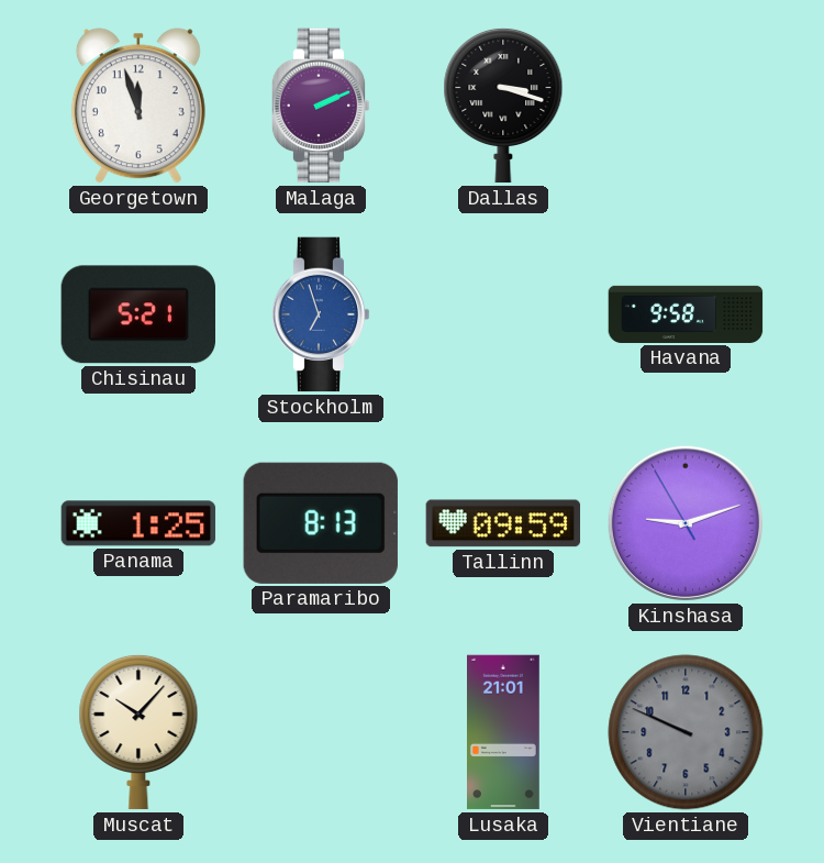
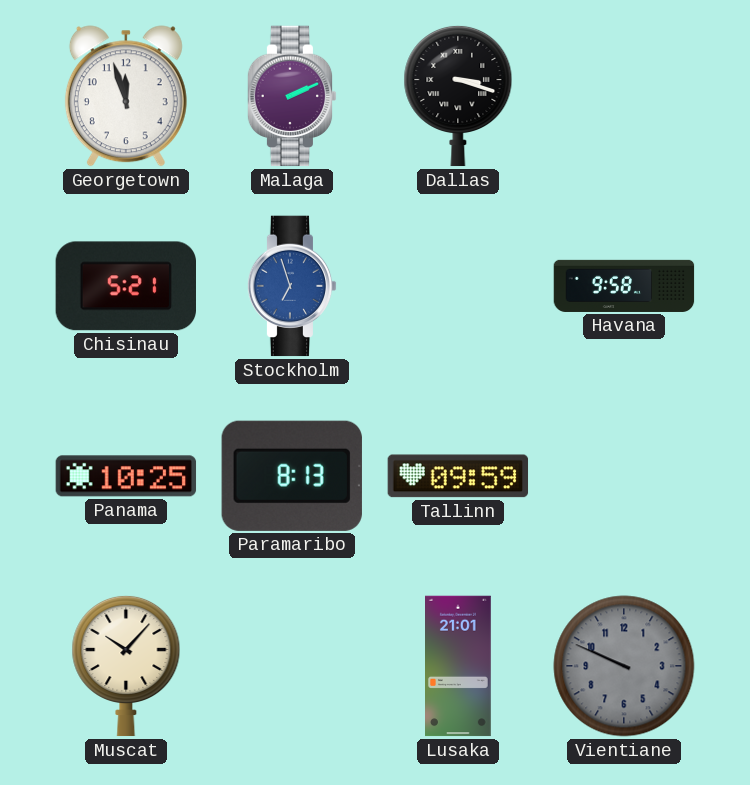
Panama: 1:25 -> 10:25 (126, 476)
Kinshasa: 9:11 -> none (686, 523)
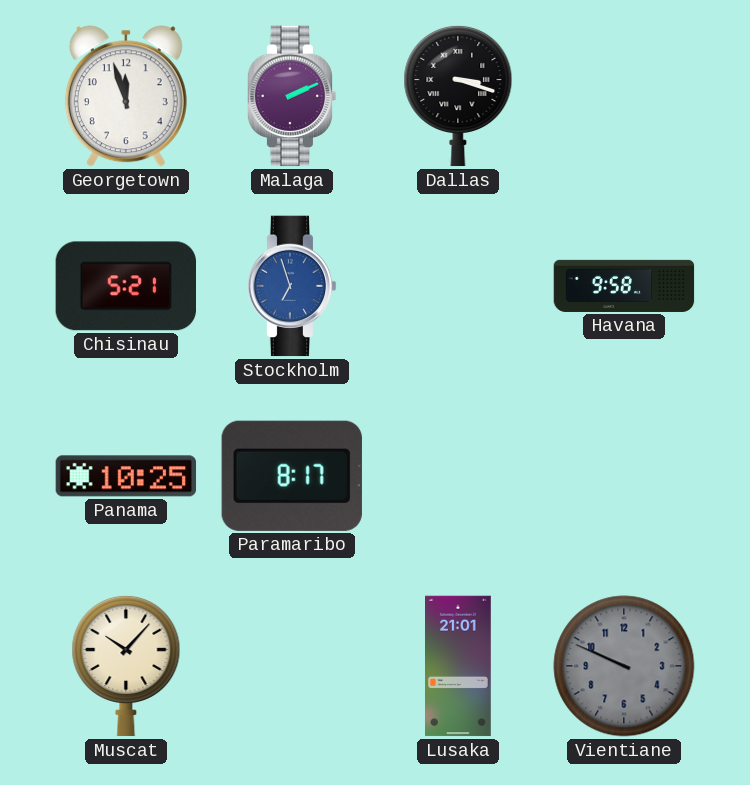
Paramaribo: 8:13 -> 8:17 (292, 476)
Tallinn: 09:59 -> none (458, 476)
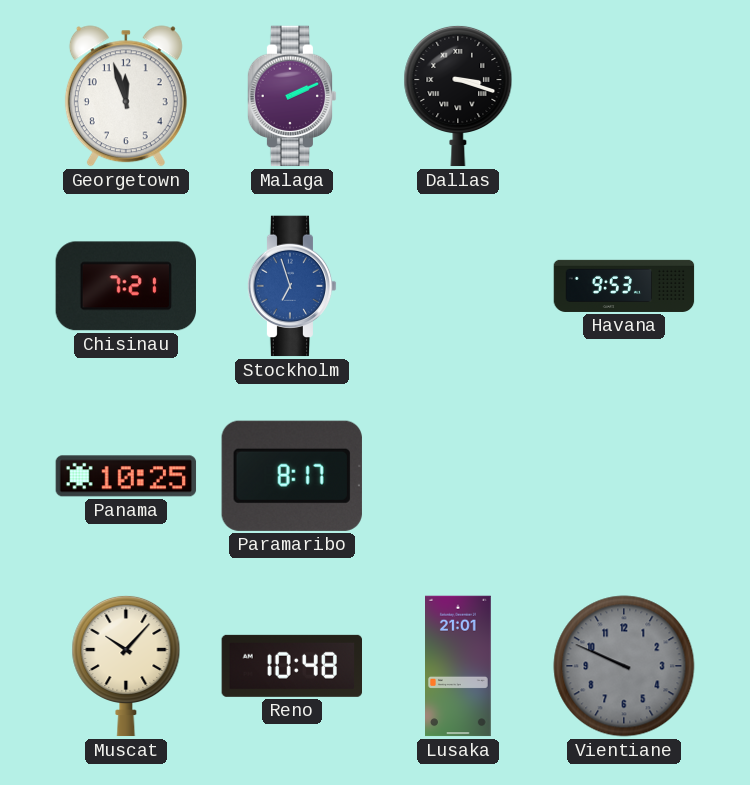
Chisinau: 5:21 -> 7:21 (125, 286)
Havana: 9:58 -> 9:53 (624, 286)
Reno: none -> 10:48 (291, 666)
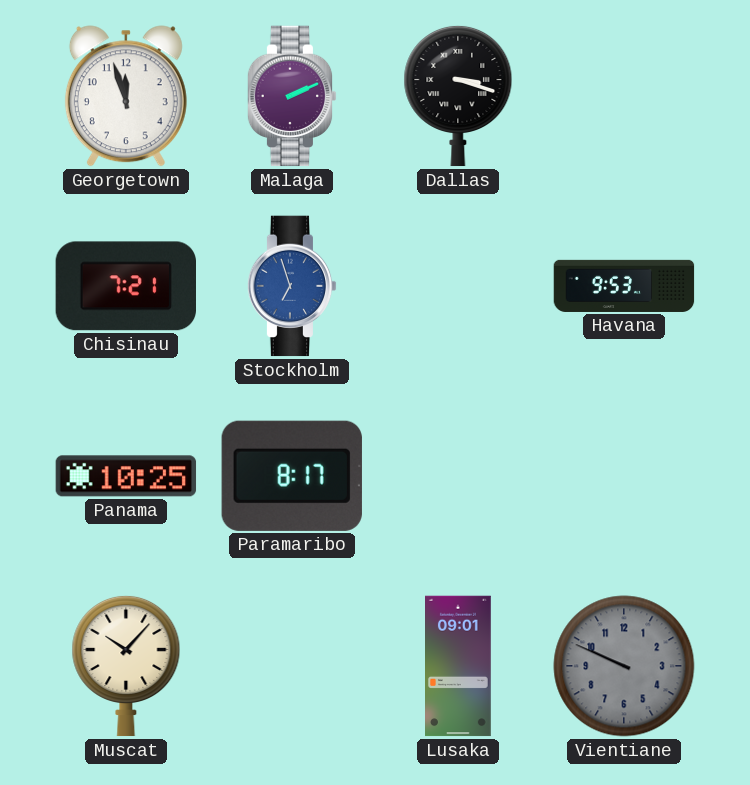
Reno: 10:48 -> none (291, 666)
Lusaka: 21:01 -> 09:01 (459, 666)
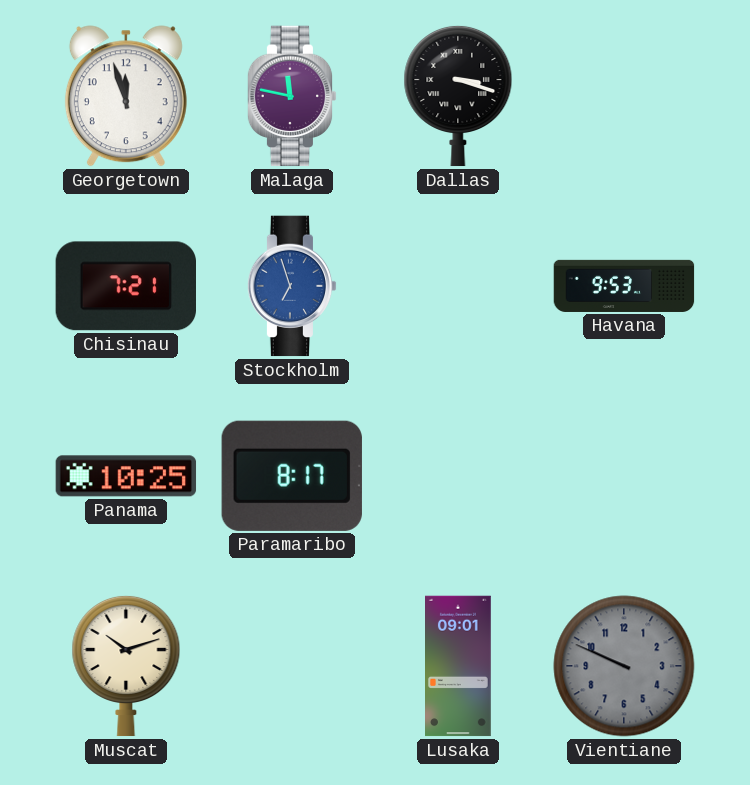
Malaga: 2:11 -> 11:47 (292, 96)
Muscat: 10:07 -> 10:12 (126, 666)
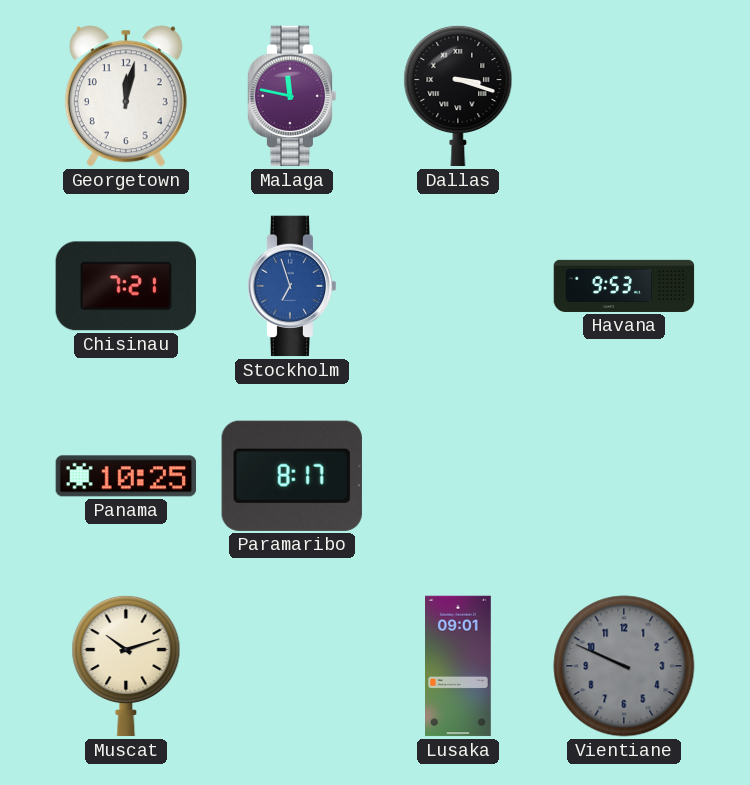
Georgetown: 11:57 -> 12:02 (126, 96)
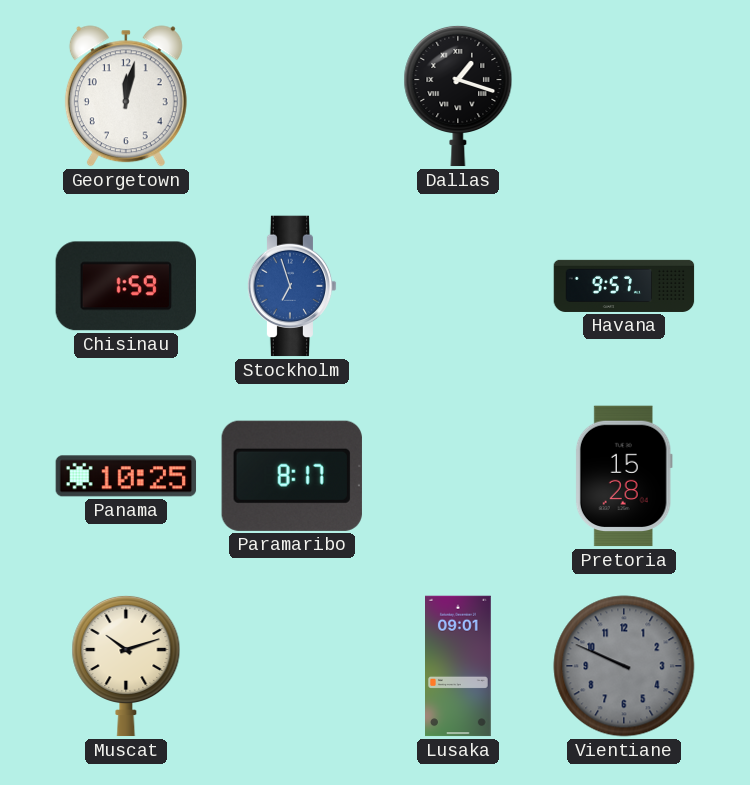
Malaga: 11:47 -> none (292, 96)
Dallas: 3:18 -> 1:18 (458, 96)
Chisinau: 7:21 -> 1:59 (125, 286)
Havana: 9:53 -> 9:57 (624, 286)
Pretoria: none -> 15:28 (624, 476)
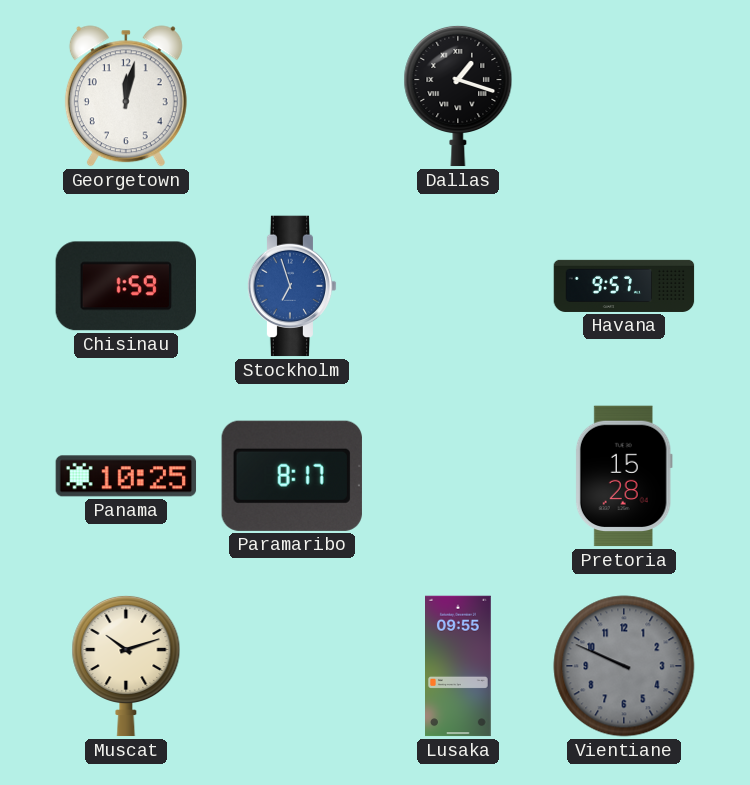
Lusaka: 09:01 -> 09:55 (459, 666)
